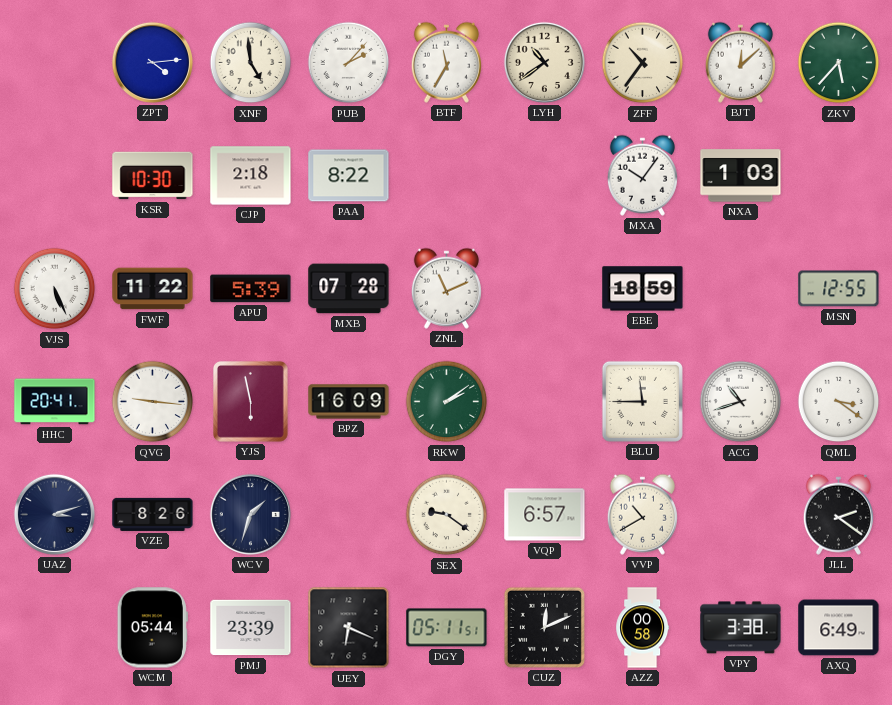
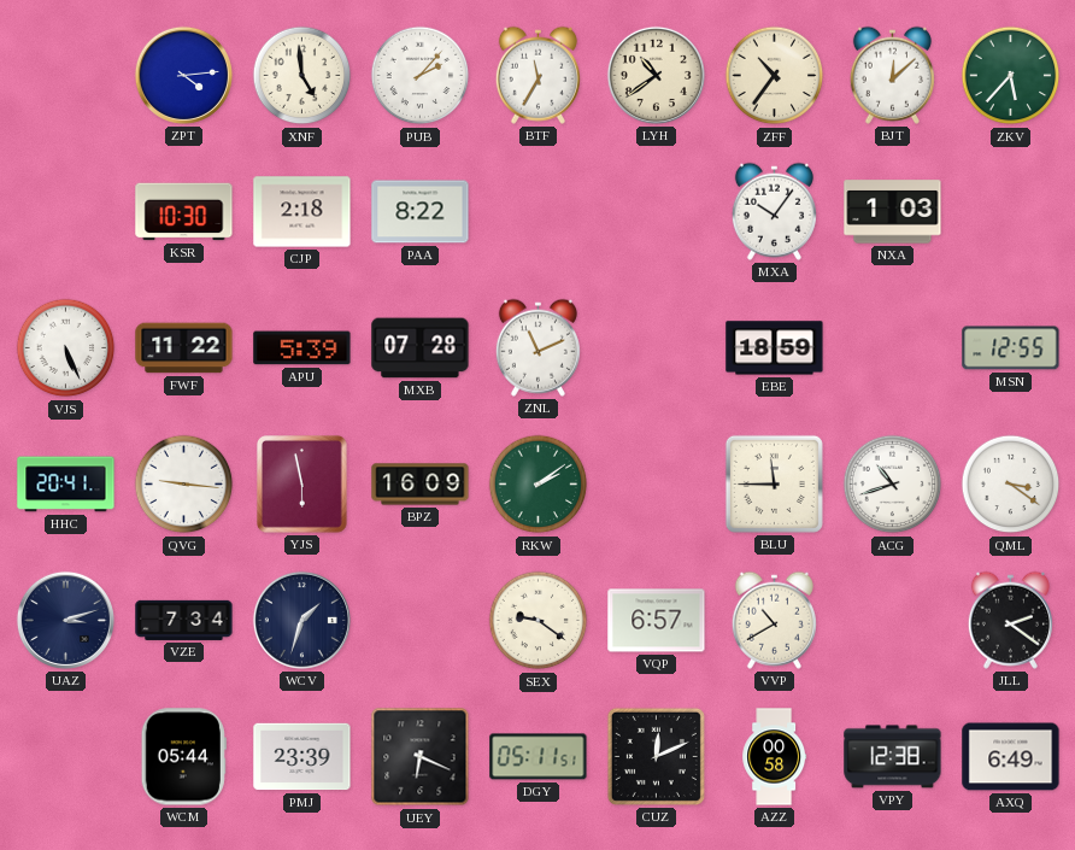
VZE: 8:26 -> 7:34 (184, 620)
VPY: 3:38 -> 12:38 (893, 757)
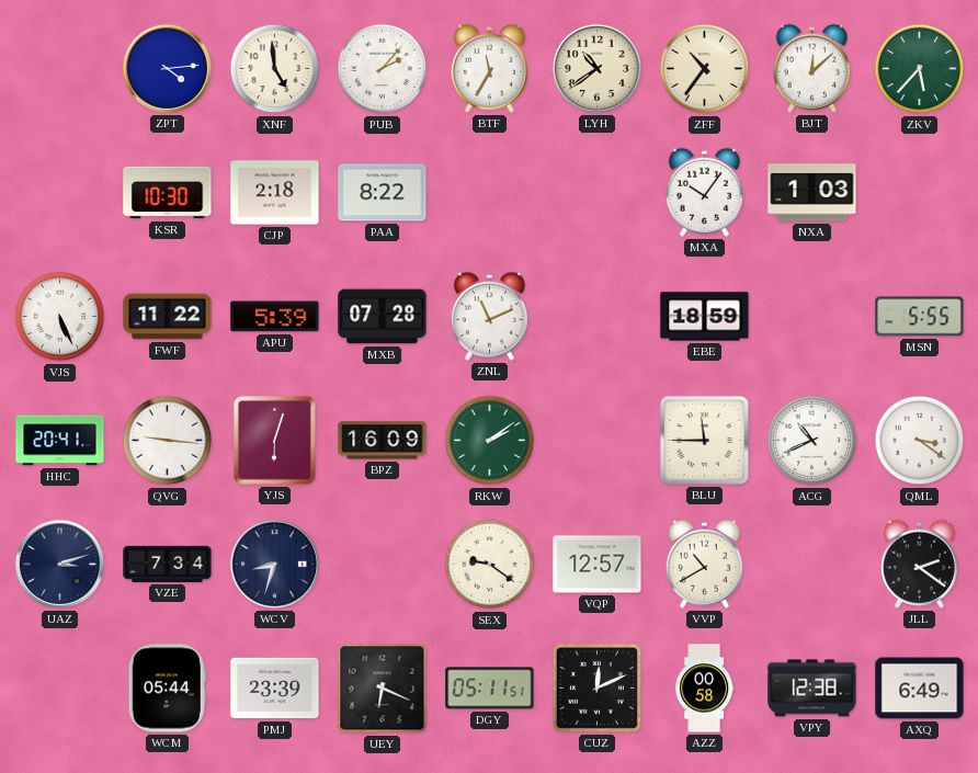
MSN: 12:55 -> 5:55 (920, 317)
YJS: 5:58 -> 6:03 (275, 441)
ACG: 10:42 -> 10:41 (812, 441)
WCV: 1:33 -> 8:33 (274, 564)
VQP: 6:57 -> 12:57 (598, 565)
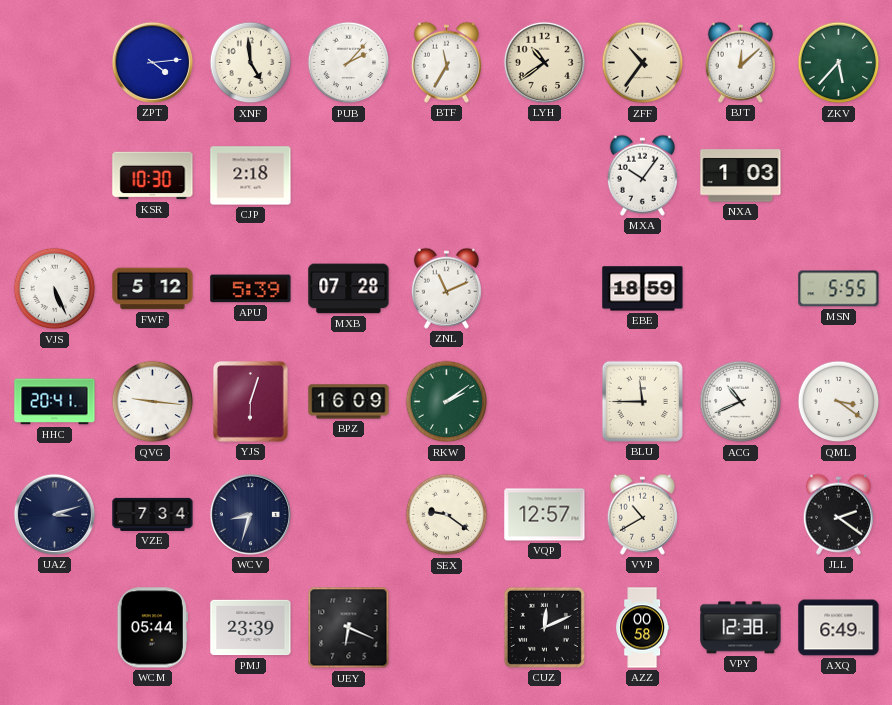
PAA: 8:22 -> none (383, 193)
FWF: 11:22 -> 5:12 (153, 289)
DGY: 05:11 -> none (490, 689)
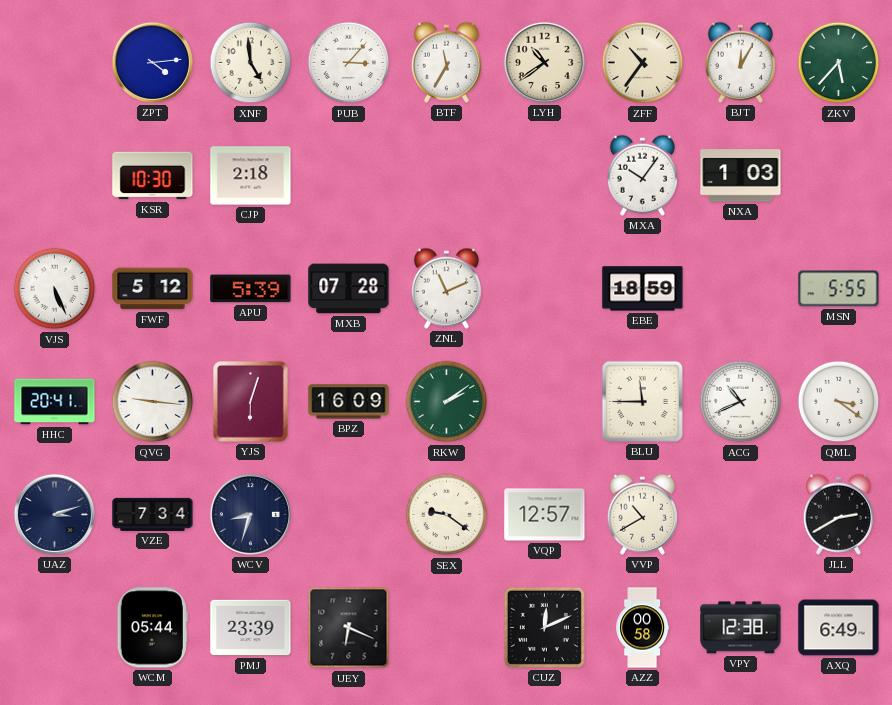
PUB: 2:07 -> 3:07 (349, 63)
BJT: 12:08 -> 12:05 (740, 62)
JLL: 2:21 -> 2:40 (838, 514)
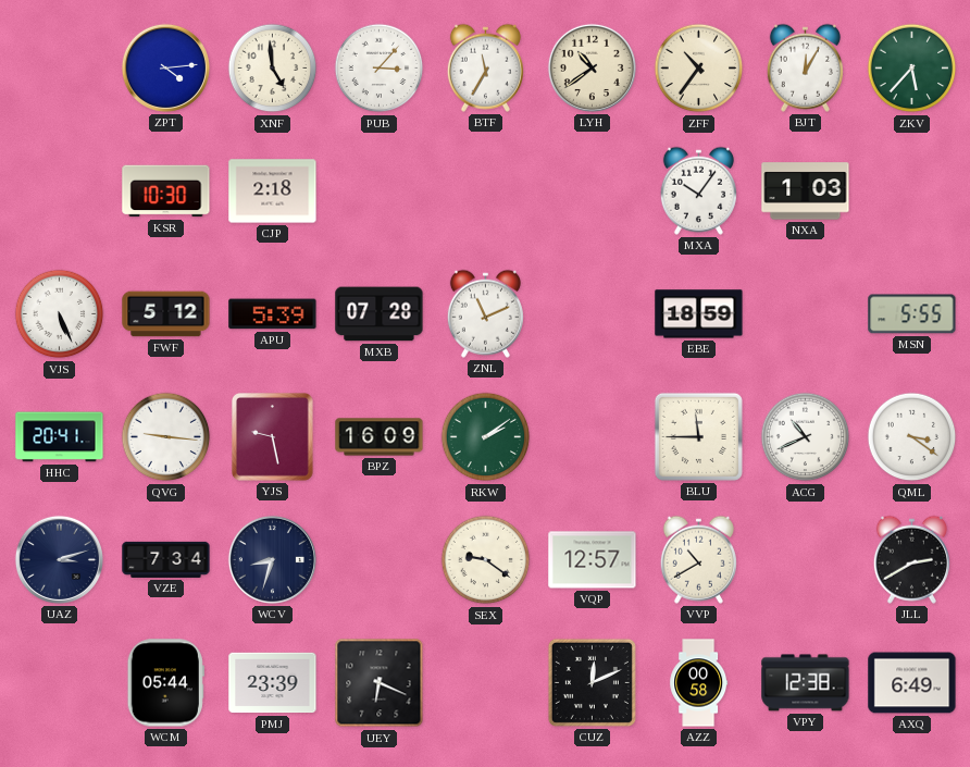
YJS: 6:03 -> 9:28 (273, 437)
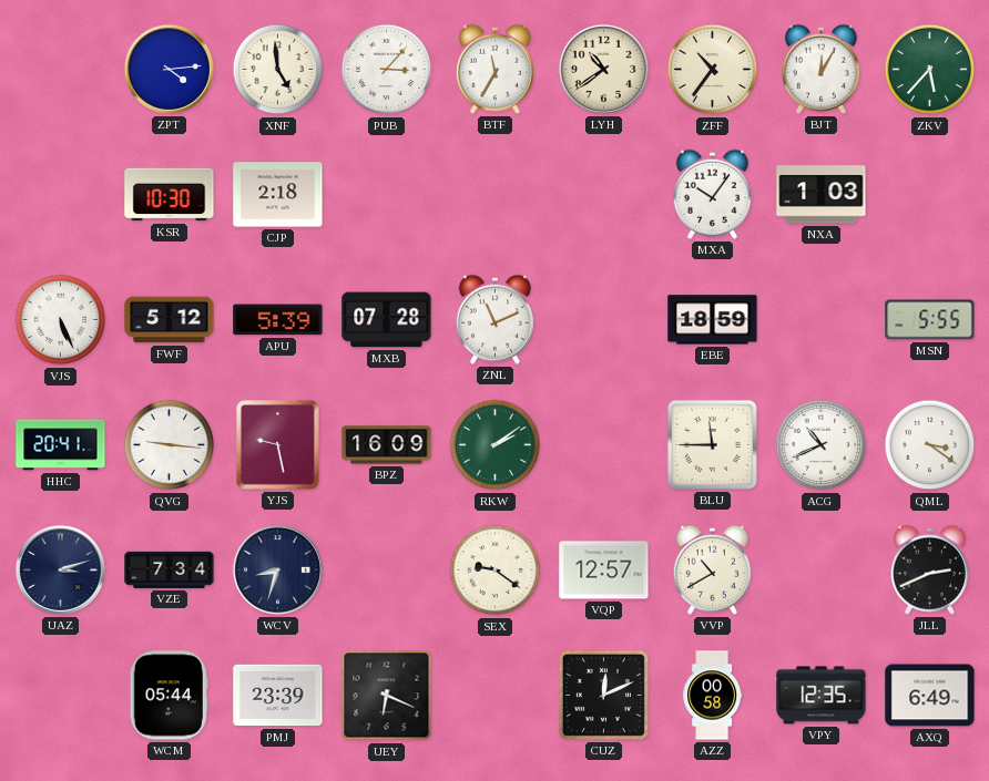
JLL: 2:40 -> 2:41 (929, 569)
VPY: 12:38 -> 12:35 (822, 696)
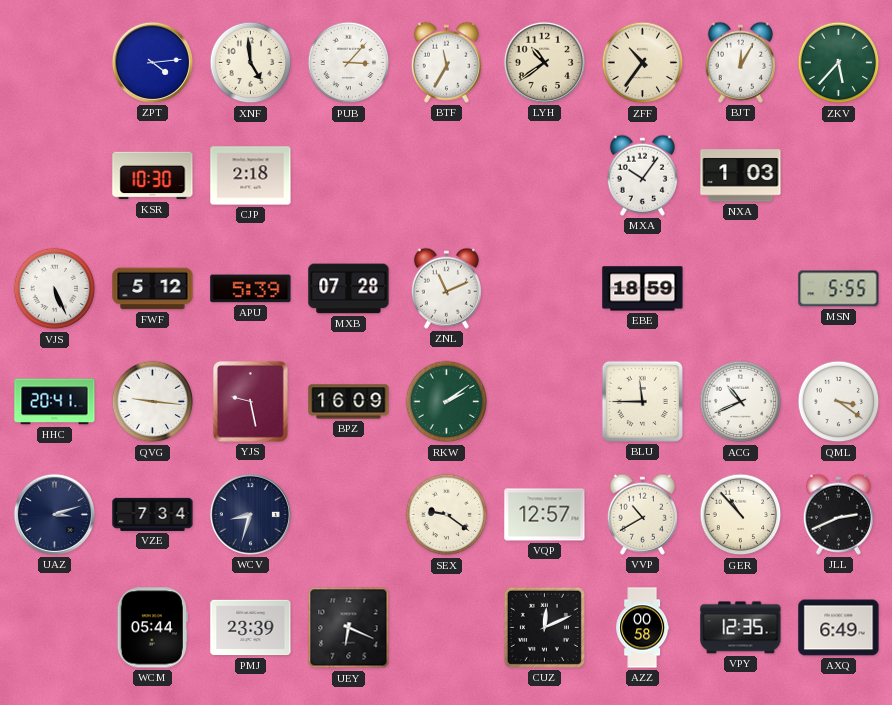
GER: none -> 10:53 (741, 515)
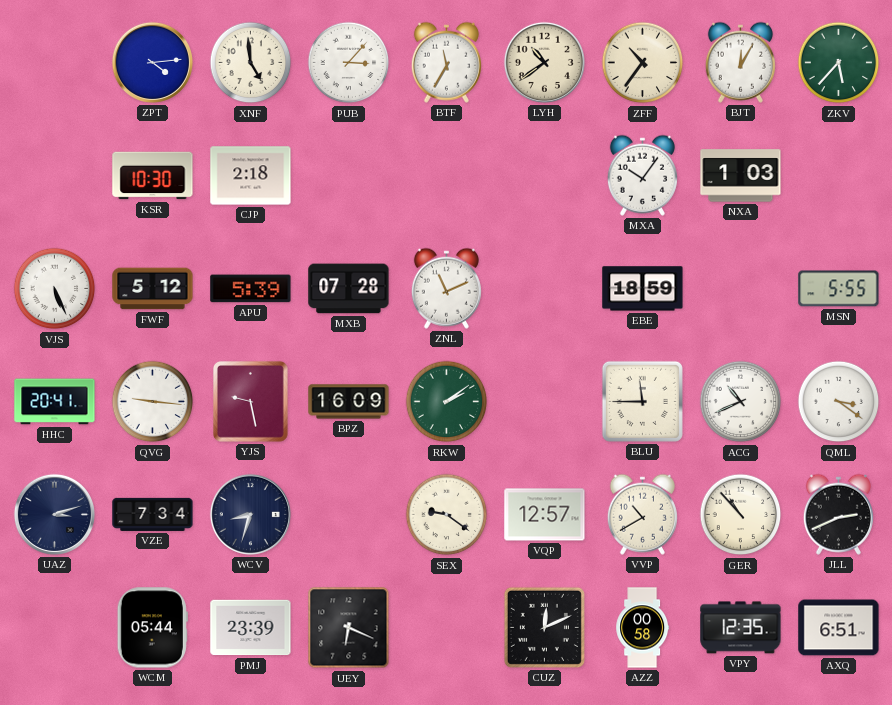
AXQ: 6:49 -> 6:51 (839, 628)
